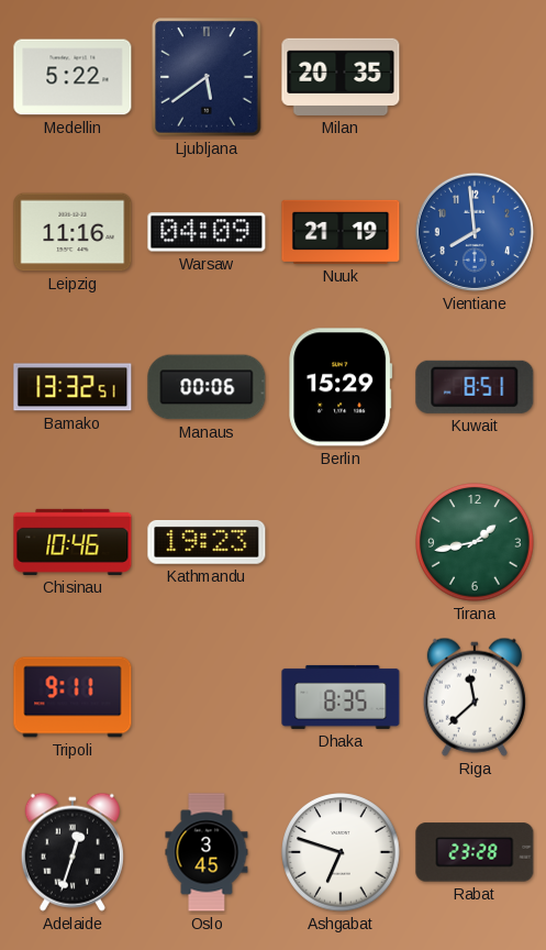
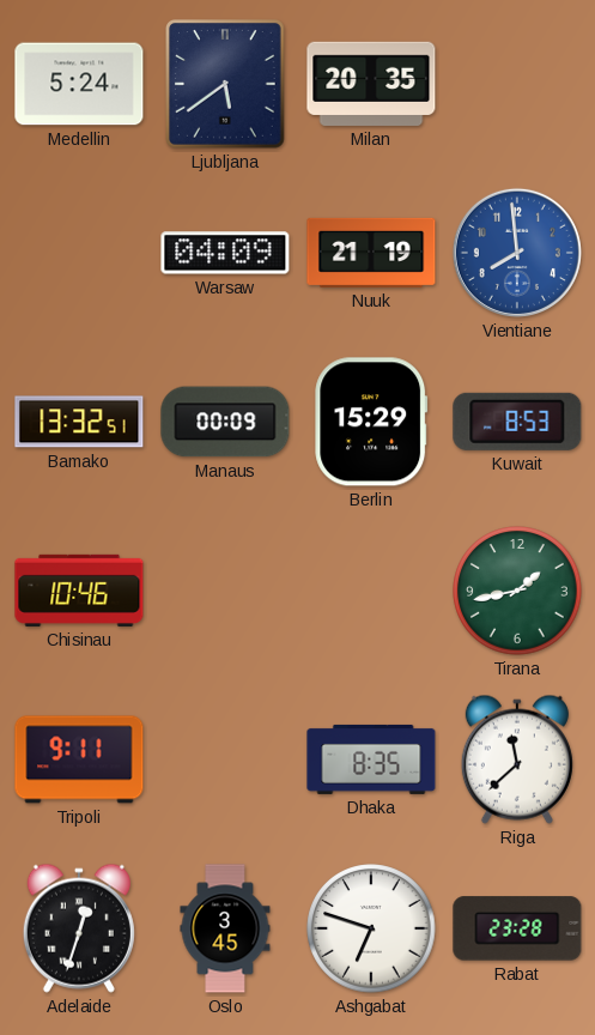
Medellin: 5:22 -> 5:24 (79, 84)
Leipzig: 11:16 -> none (73, 232)
Manaus: 00:06 -> 00:09 (225, 422)
Kuwait: 8:51 -> 8:53 (517, 422)
Kathmandu: 19:23 -> none (207, 542)
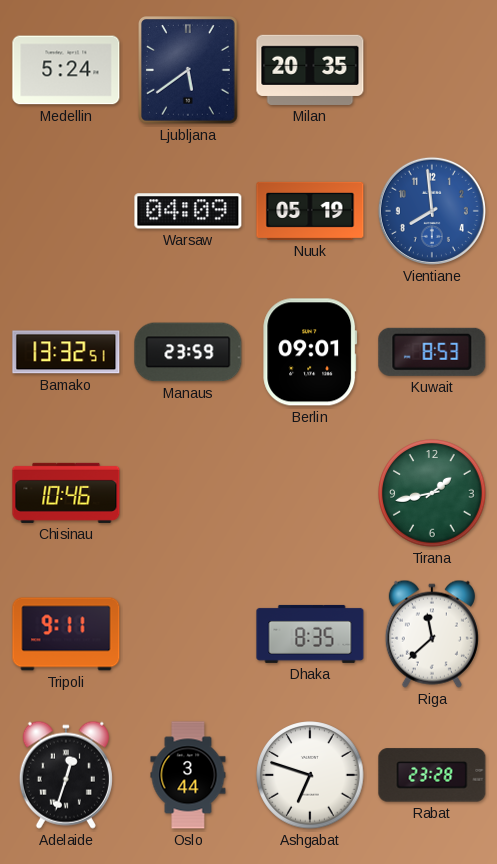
Nuuk: 21:19 -> 05:19 (310, 211)
Manaus: 00:09 -> 23:59 (188, 352)
Berlin: 15:29 -> 09:01 (310, 352)
Oslo: 3:45 -> 3:44 (188, 775)
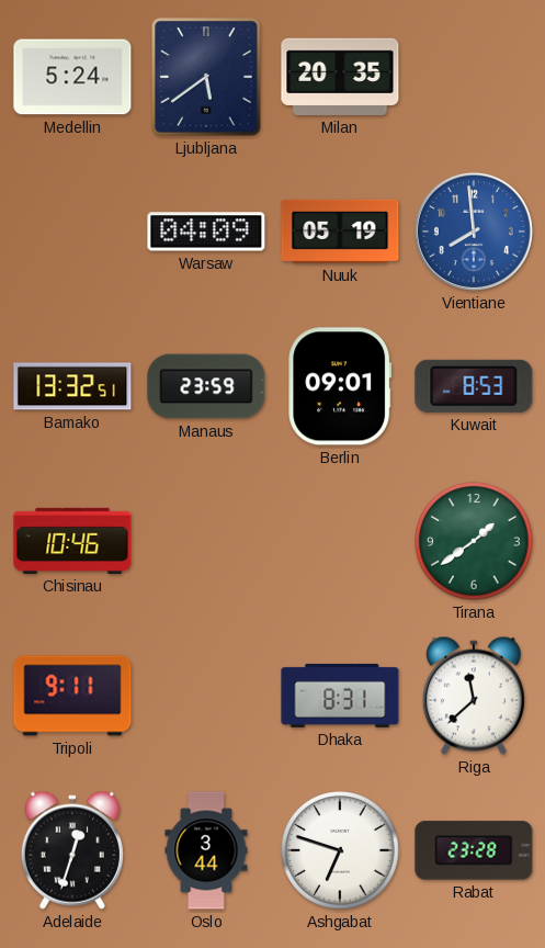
Tirana: 1:43 -> 1:39 (474, 541)
Dhaka: 8:35 -> 8:31 (340, 696)
